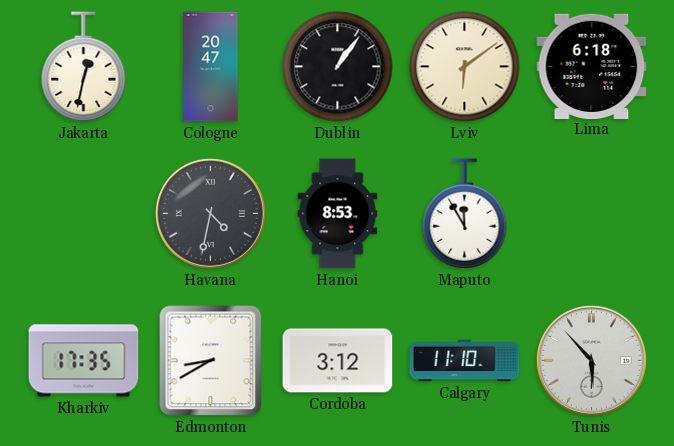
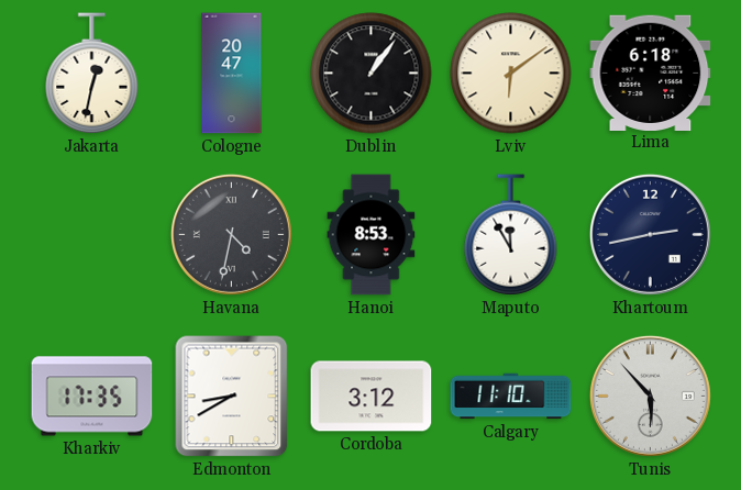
Khartoum: none -> 2:43 (650, 234)
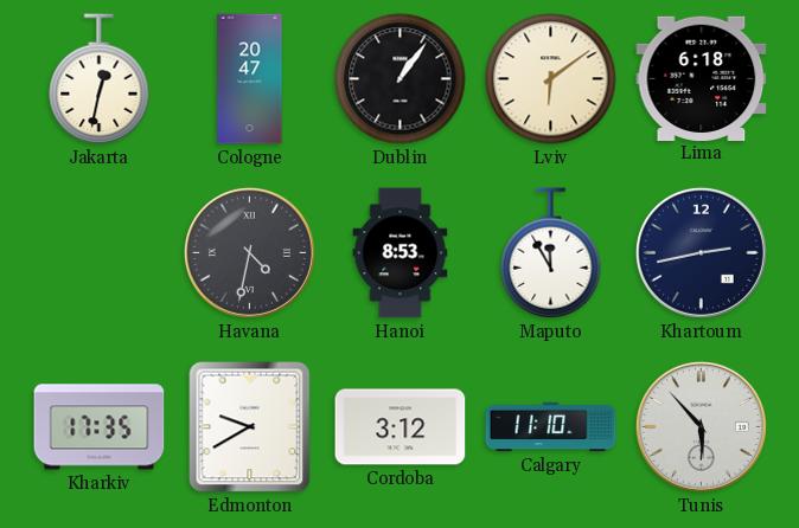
Edmonton: 8:40 -> 9:40 (250, 427)
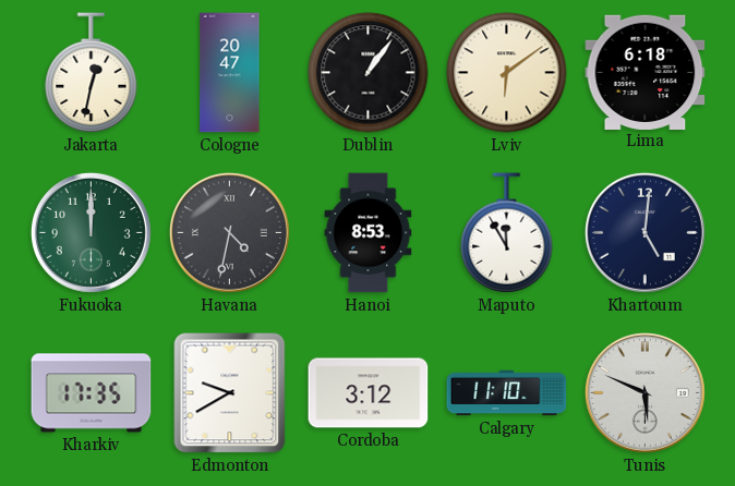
Fukuoka: none -> 12:00 (91, 232)
Khartoum: 2:43 -> 5:01 (644, 232)
Tunis: 5:53 -> 5:49 (644, 392)
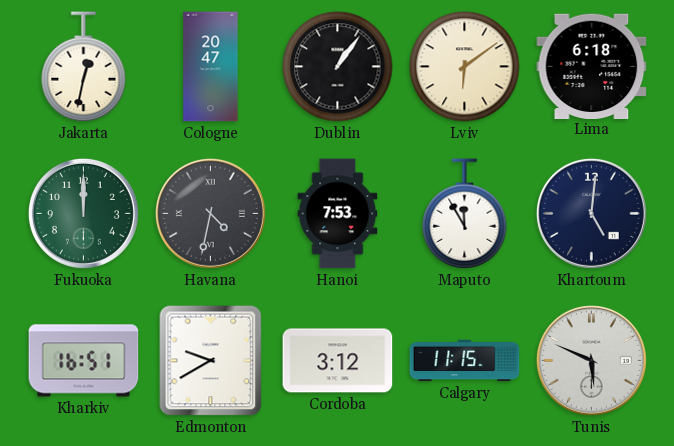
Hanoi: 8:53 -> 7:53 (338, 214)
Kharkiv: 17:35 -> 16:51 (84, 361)
Calgary: 11:10 -> 11:15 (465, 361)
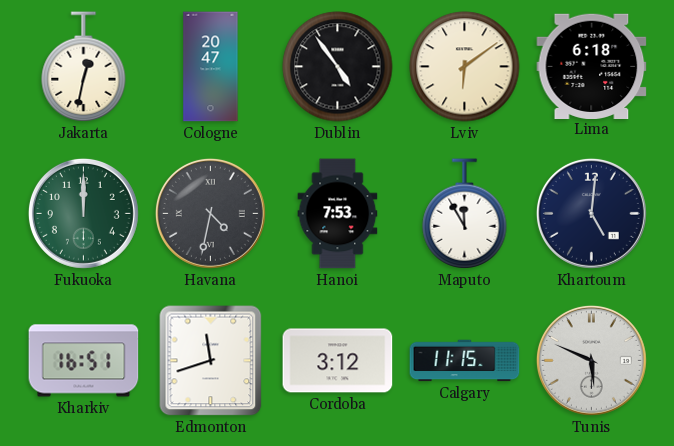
Dublin: 1:06 -> 4:54 (338, 67)
Edmonton: 9:40 -> 11:42 (211, 361)
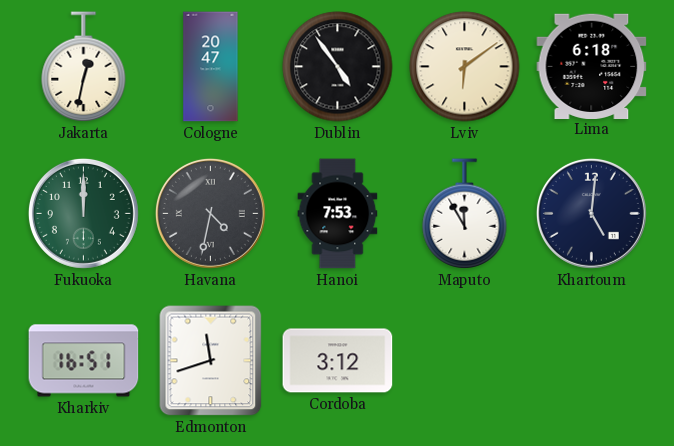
Calgary: 11:15 -> none (465, 361)
Tunis: 5:49 -> none (591, 360)
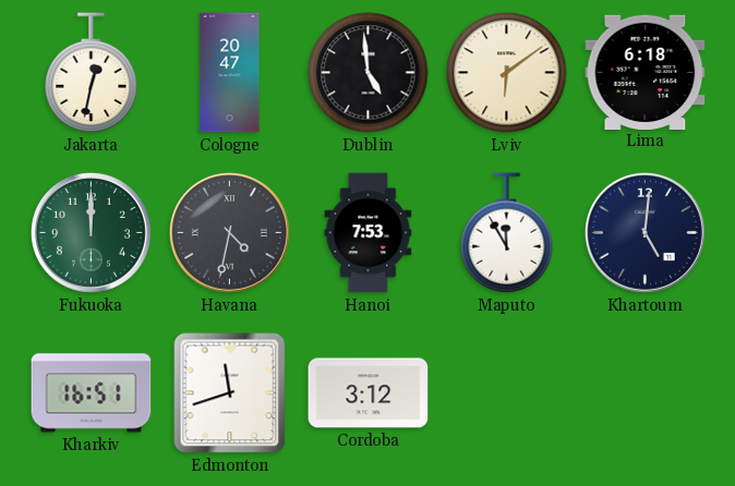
Dublin: 4:54 -> 4:59 (369, 73)
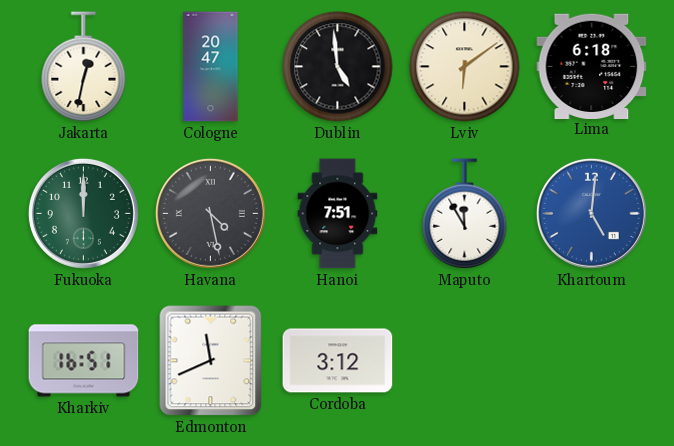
Havana: 4:32 -> 4:28 (210, 213)
Hanoi: 7:53 -> 7:51 (338, 214)
Khartoum dial: navy -> blue (591, 213)
Edmonton: 11:42 -> 11:41 (211, 361)
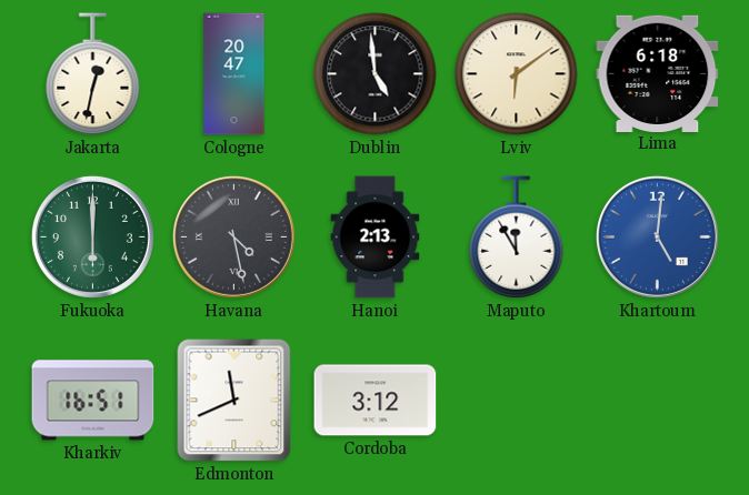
Fukuoka: 12:00 -> 6:00 (92, 236)
Hanoi: 7:51 -> 2:13 (376, 238)
